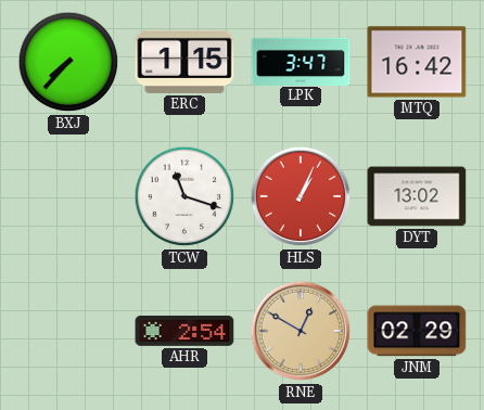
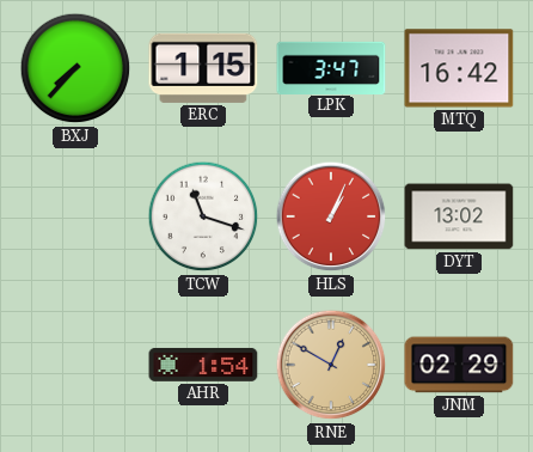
AHR: 2:54 -> 1:54 (203, 365)
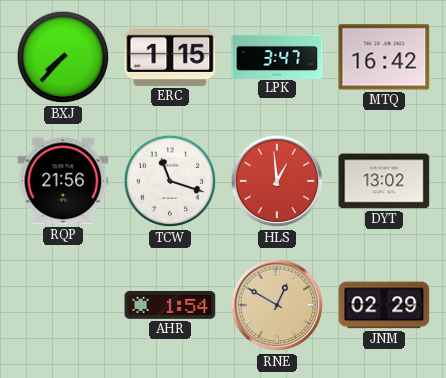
RQP: none -> 21:56 (63, 181)
HLS: 1:04 -> 12:59 (277, 181)
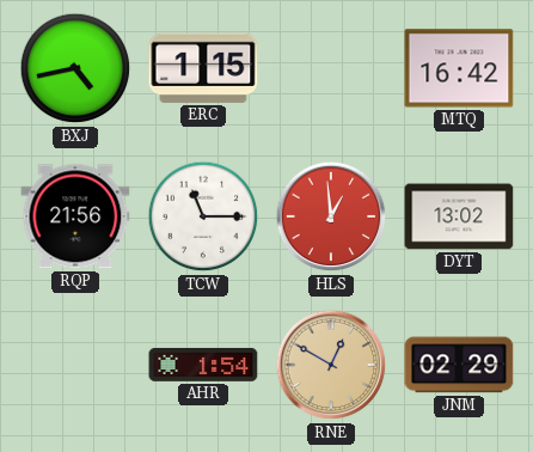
BXJ: 7:37 -> 4:43 (75, 68)
LPK: 3:47 -> none (277, 56)
TCW: 11:18 -> 11:15 (203, 216)
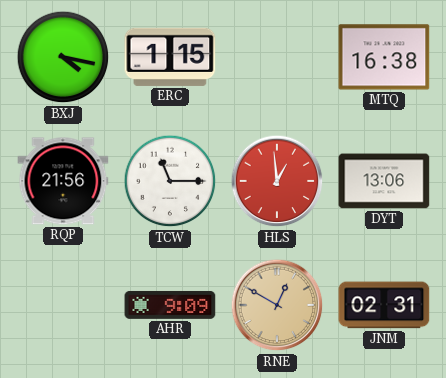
BXJ: 4:43 -> 4:17 (63, 57)
MTQ: 16:42 -> 16:38 (384, 57)
DYT: 13:02 -> 13:06 (384, 181)
AHR: 1:54 -> 9:09 (170, 305)
JNM: 02:29 -> 02:31 (384, 305)
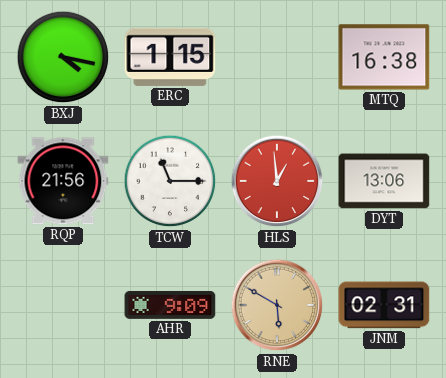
RNE: 12:50 -> 5:50 (277, 305)
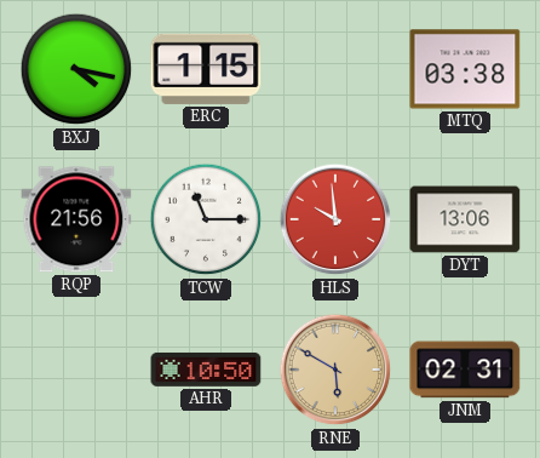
MTQ: 16:38 -> 03:38 (465, 69)
HLS: 12:59 -> 9:59 (335, 219)
AHR: 9:09 -> 10:50 (206, 370)
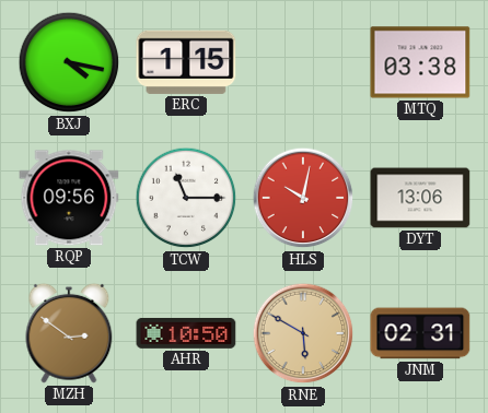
RQP: 21:56 -> 09:56 (69, 198)
HLS: 9:59 -> 10:02 (303, 198)
MZH: none -> 2:51 (69, 333)
